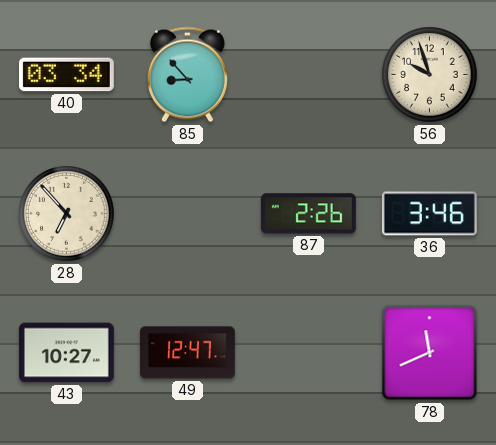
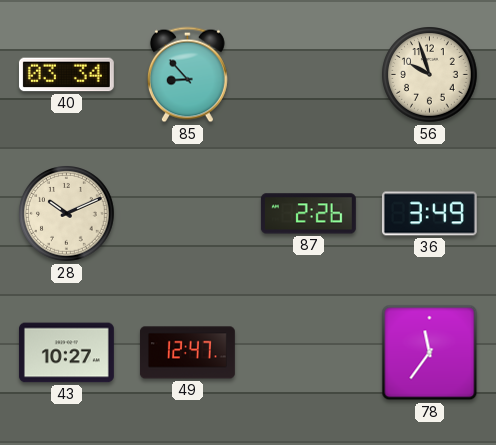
28: 6:53 -> 10:11 (67, 214)
36: 3:46 -> 3:49 (429, 214)
78: 11:41 -> 11:36 (430, 353)
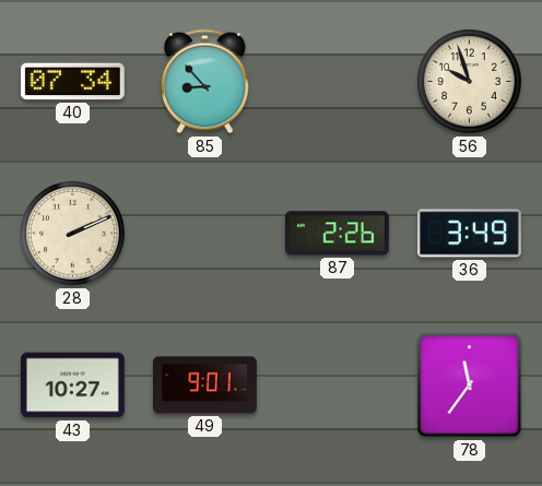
40: 03:34 -> 07:34 (72, 82)
28: 10:11 -> 2:11 (73, 234)
49: 12:47 -> 9:01 (204, 386)
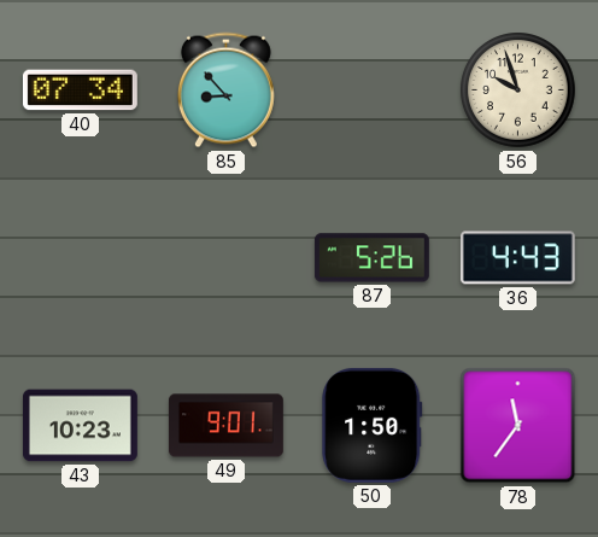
28: 2:11 -> none (73, 234)
87: 2:26 -> 5:26 (371, 258)
36: 3:49 -> 4:43 (517, 258)
43: 10:27 -> 10:23 (80, 426)
50: none -> 1:50 (373, 425)
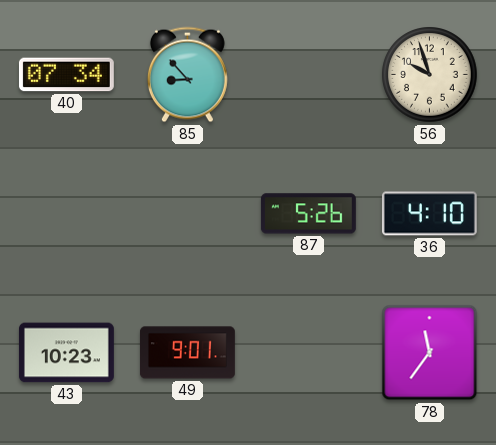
36: 4:43 -> 4:10 (429, 214)
50: 1:50 -> none (373, 425)
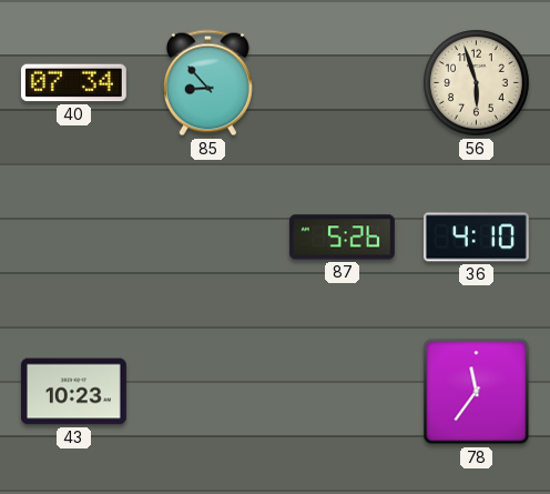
56: 9:57 -> 5:57 (477, 83)
49: 9:01 -> none (187, 353)
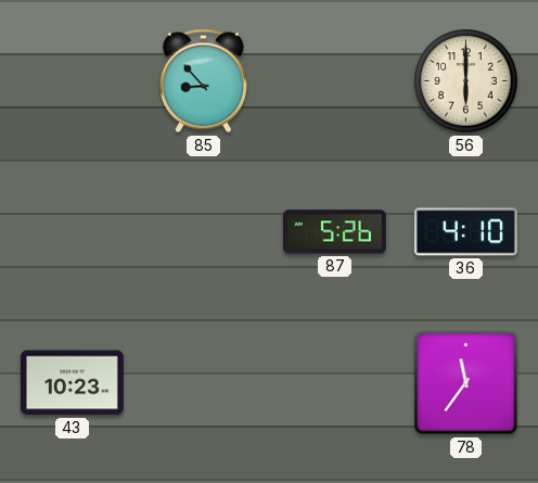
40: 07:34 -> none (73, 83)
56: 5:57 -> 6:00 (466, 81)
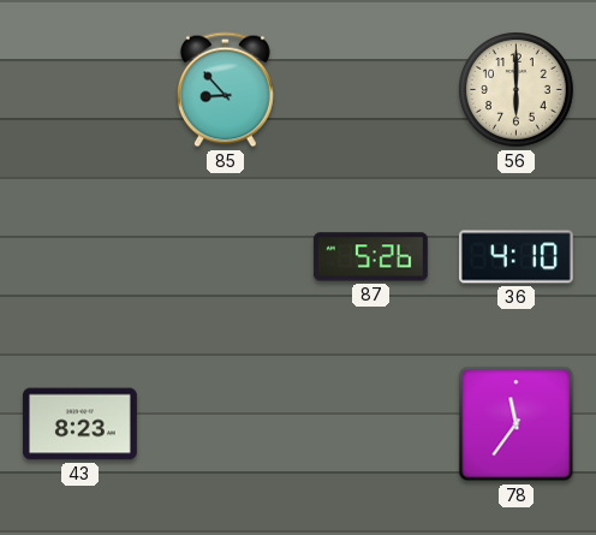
43: 10:23 -> 8:23 (79, 424)
